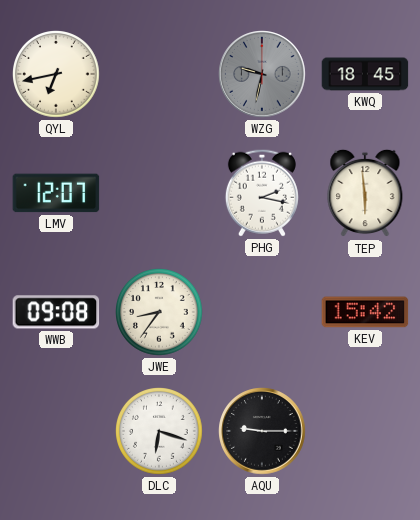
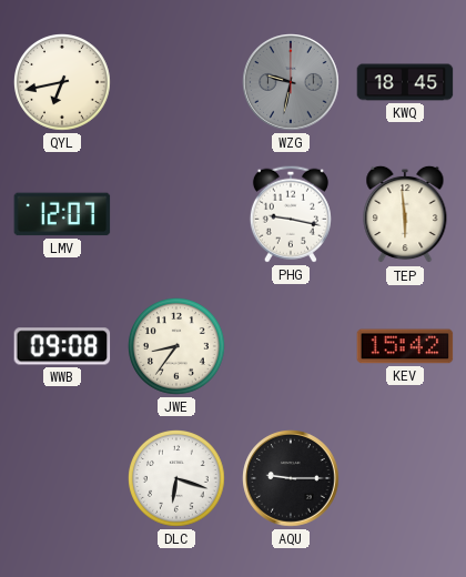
PHG: 2:17 -> 9:17 (291, 214)
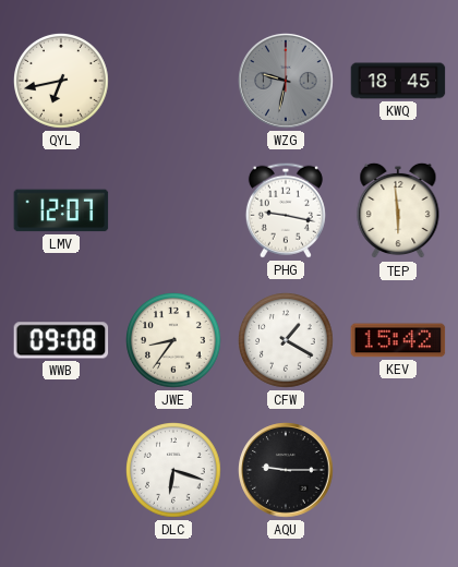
CFW: none -> 1:20 (287, 341)
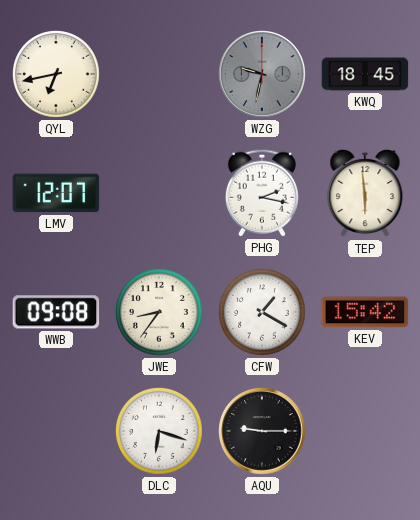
PHG: 9:17 -> 2:17 (262, 193)
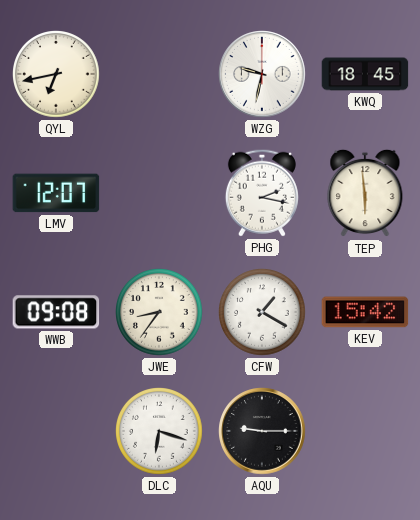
WZG dial: grey -> white (262, 74)
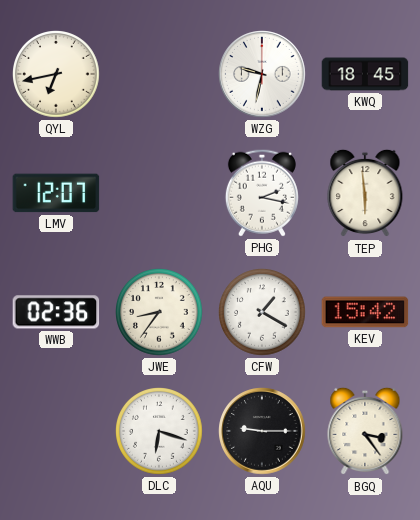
WWB: 09:08 -> 02:36 (56, 312)
BGQ: none -> 3:24 (365, 431)
